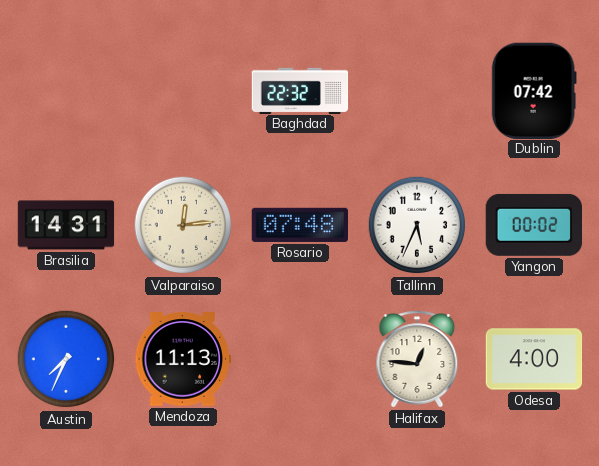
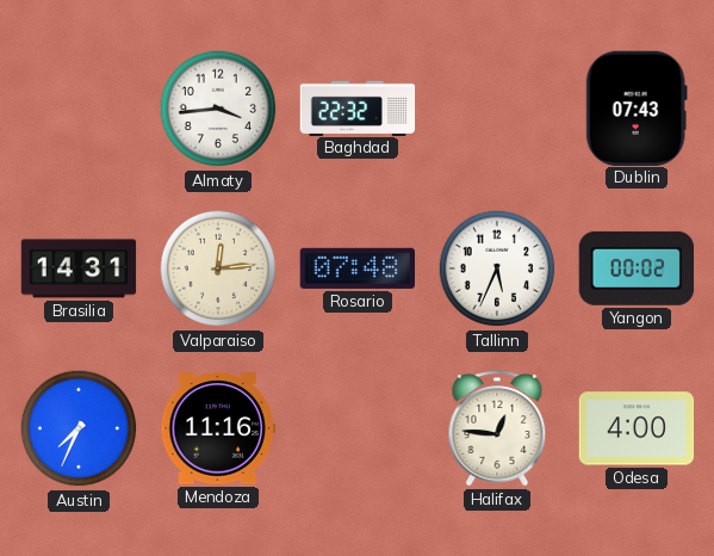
Almaty: none -> 3:44 (218, 109)
Dublin: 07:42 -> 07:43 (637, 107)
Mendoza: 11:13 -> 11:16 (218, 428)
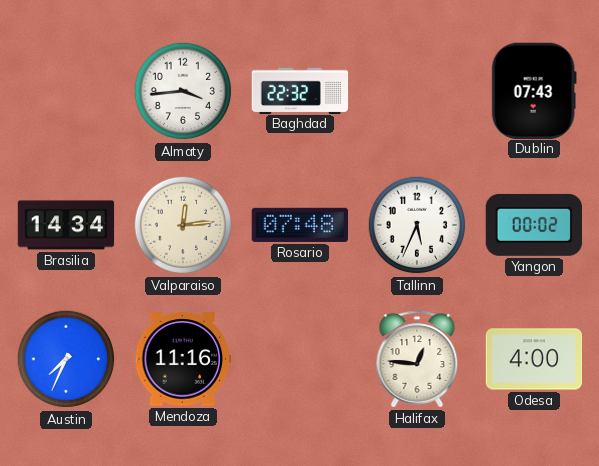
Brasilia: 14:31 -> 14:34 (66, 225)
